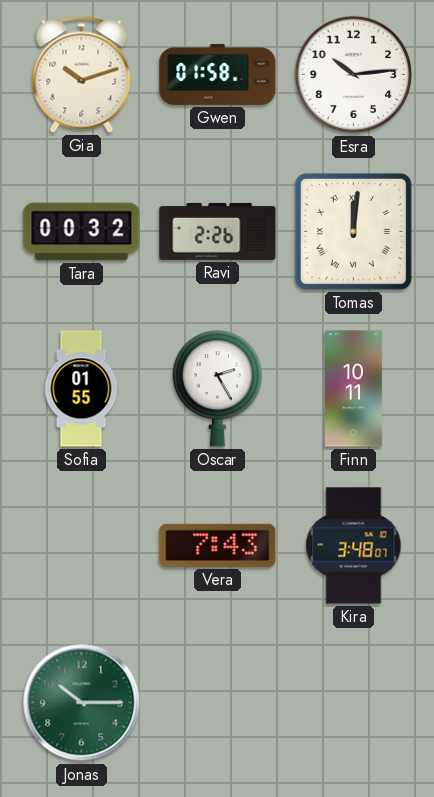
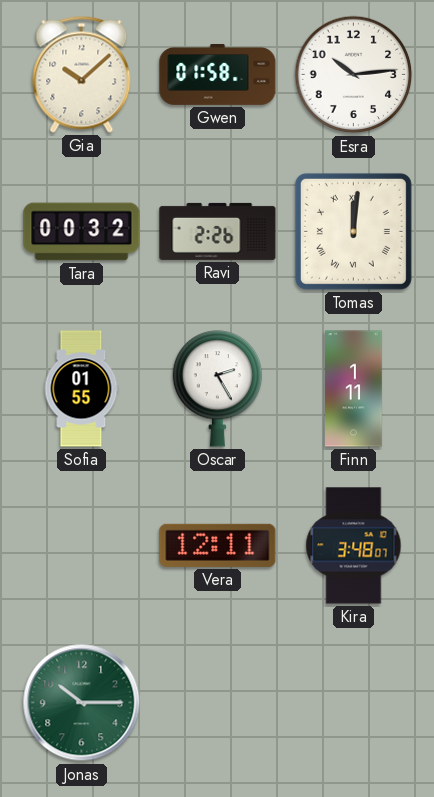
Gia: 10:12 -> 10:08 (82, 74)
Finn: 10:11 -> 1:11 (354, 389)
Vera: 7:43 -> 12:11 (218, 545)
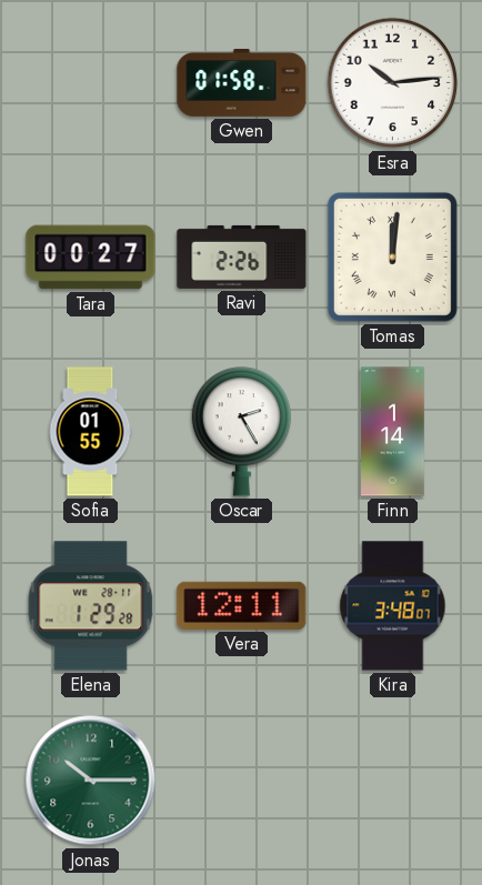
Gia: 10:08 -> none (82, 74)
Tara: 00:32 -> 00:27 (91, 258)
Finn: 1:11 -> 1:14 (393, 432)
Elena: none -> 1:29 (91, 606)
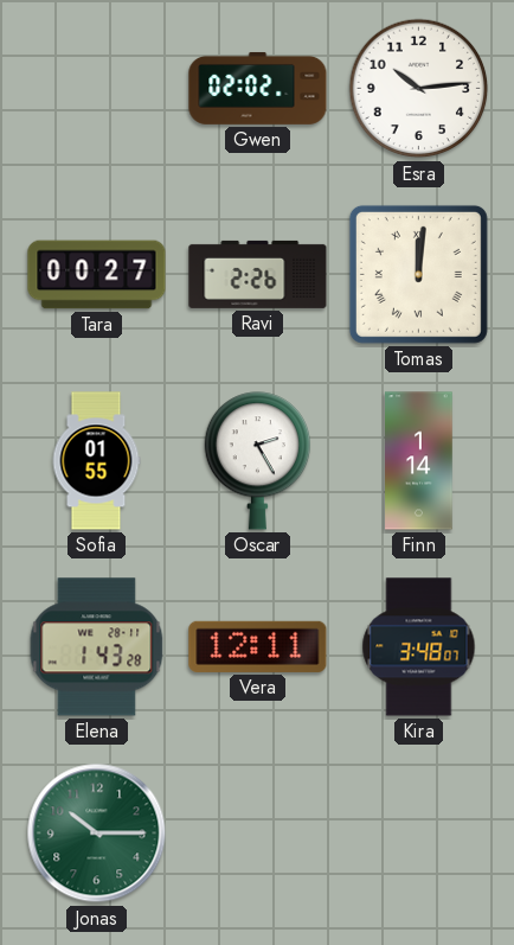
Gwen: 01:58 -> 02:02 (258, 88)
Elena: 1:29 -> 1:43 (97, 647)
